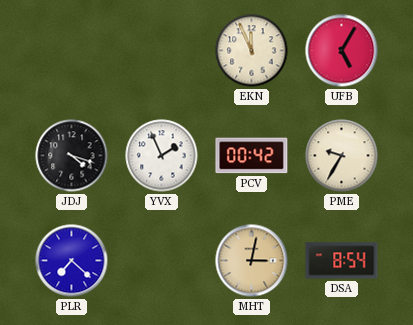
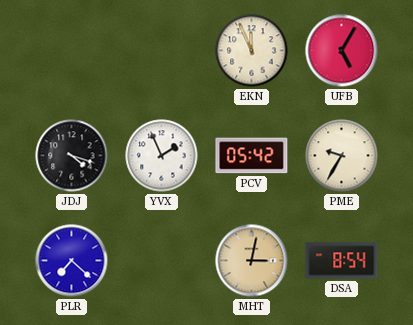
PCV: 00:42 -> 05:42 (252, 156)
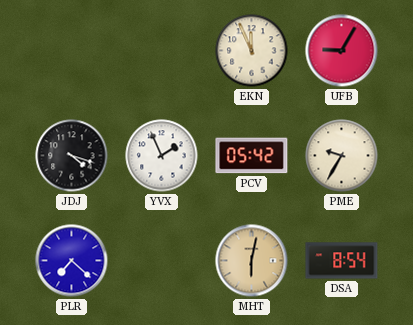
UFB: 5:05 -> 9:05 (342, 51)
MHT: 3:02 -> 6:02 (252, 261)
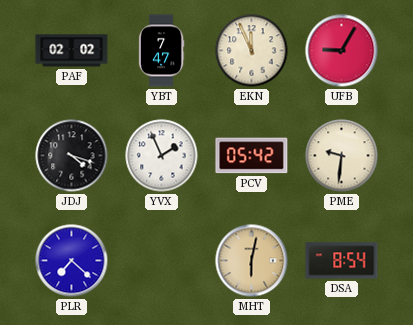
PAF: none -> 02:02 (72, 51)
YBT: none -> 7:47 (161, 51)
PME: 9:35 -> 9:31 (342, 156)
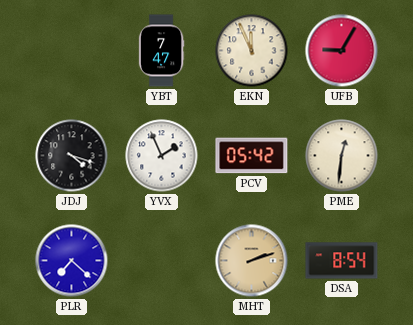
PAF: 02:02 -> none (72, 51)
PME: 9:31 -> 12:31 (342, 156)
MHT: 6:02 -> 2:12 (252, 261)
